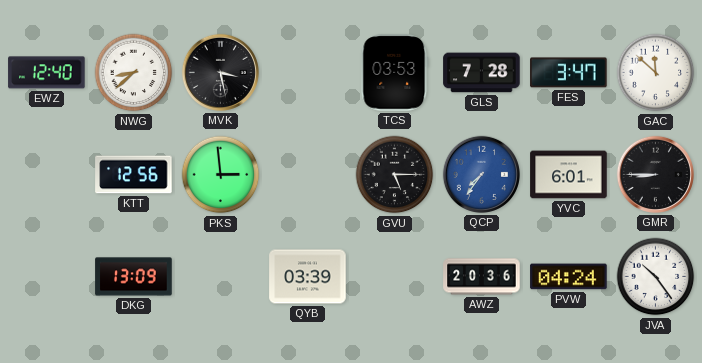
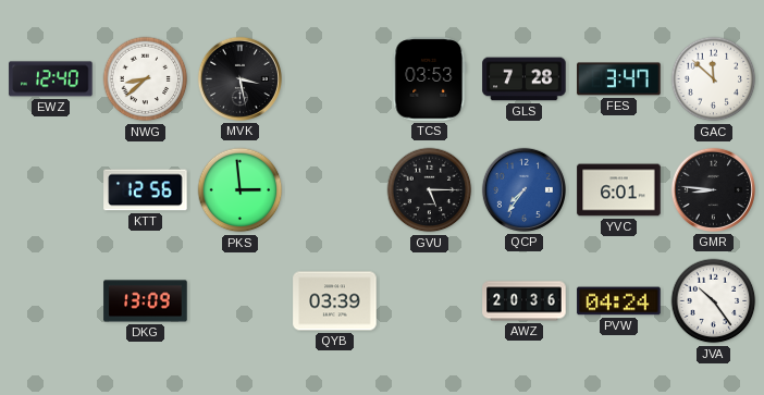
GMR: 8:45 -> 8:46 (713, 189)
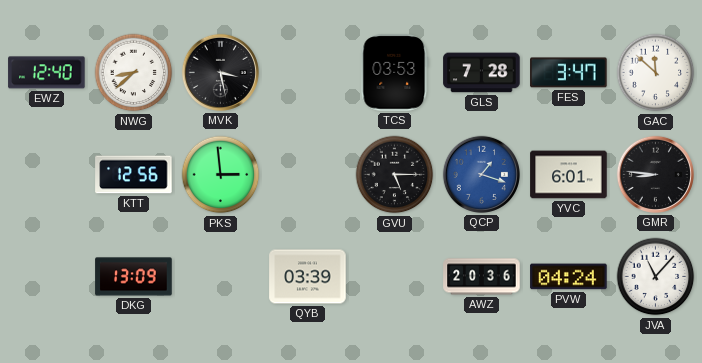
QCP: 7:36 -> 1:18 (481, 174)
JVA: 10:24 -> 11:07 (656, 277)
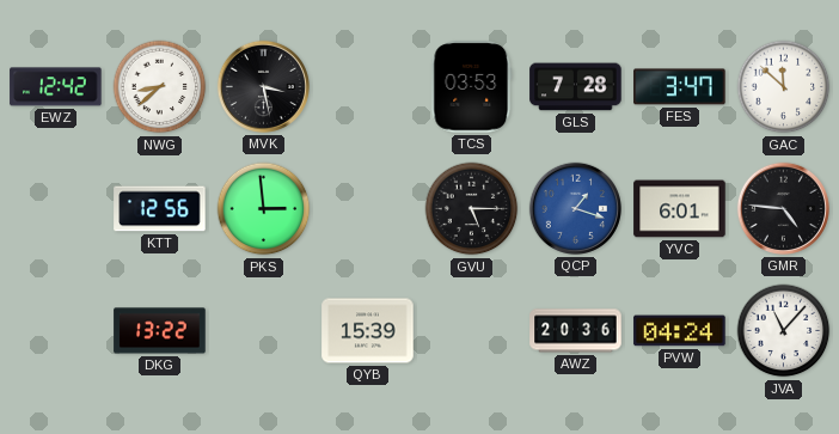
EWZ: 12:40 -> 12:42 (56, 87)
GMR: 8:46 -> 4:46 (783, 208)
DKG: 13:09 -> 13:22 (160, 331)
QYB: 03:39 -> 15:39 (368, 331)
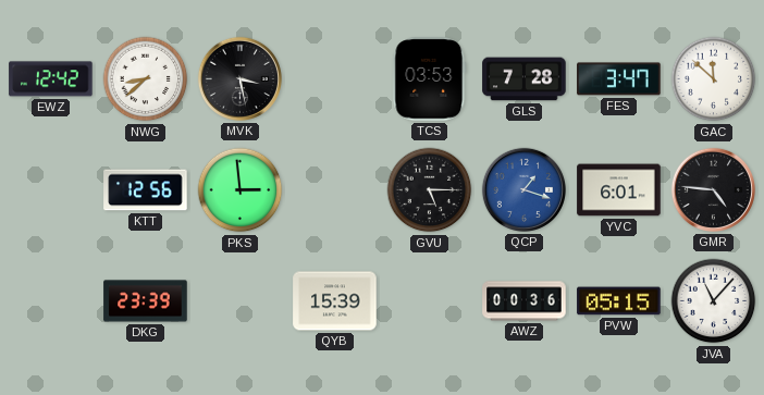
DKG: 13:22 -> 23:39 (146, 301)
AWZ: 20:36 -> 00:36 (525, 301)
PVW: 04:24 -> 05:15 (619, 301)
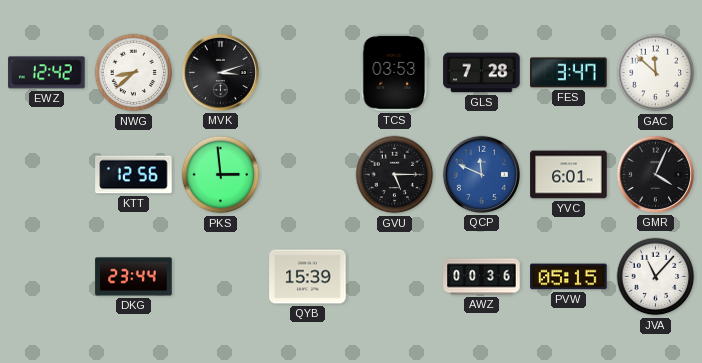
MVK: 3:28 -> 3:12 (220, 72)
QCP: 1:18 -> 11:49 (481, 174)
GMR: 4:46 -> 4:04 (655, 174)
DKG: 23:39 -> 23:44 (134, 277)
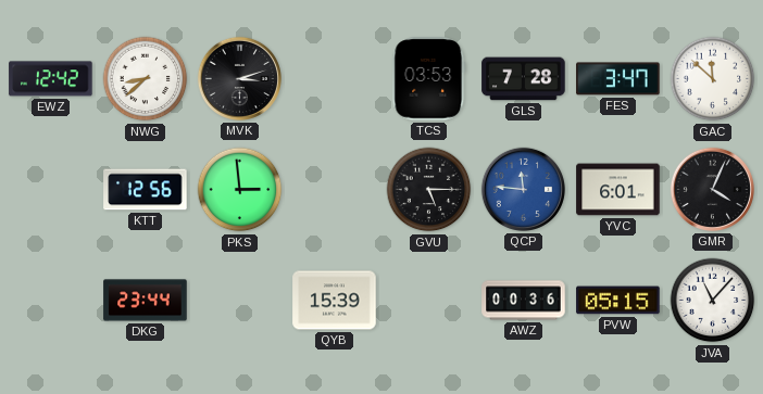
QCP: 11:49 -> 11:46 (523, 189)
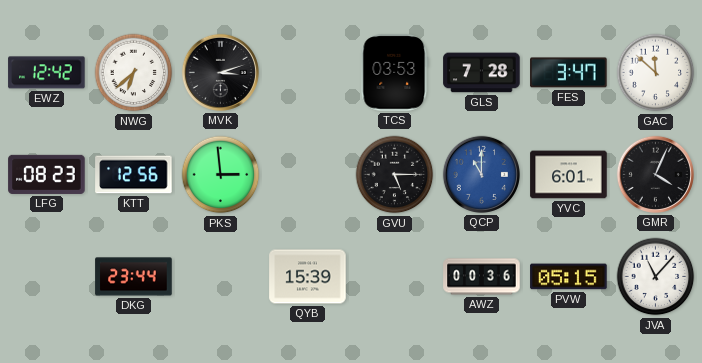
NWG: 8:38 -> 6:38 (134, 73)
LFG: none -> 08:23 (47, 174)
QCP: 11:46 -> 11:00 (481, 174)
